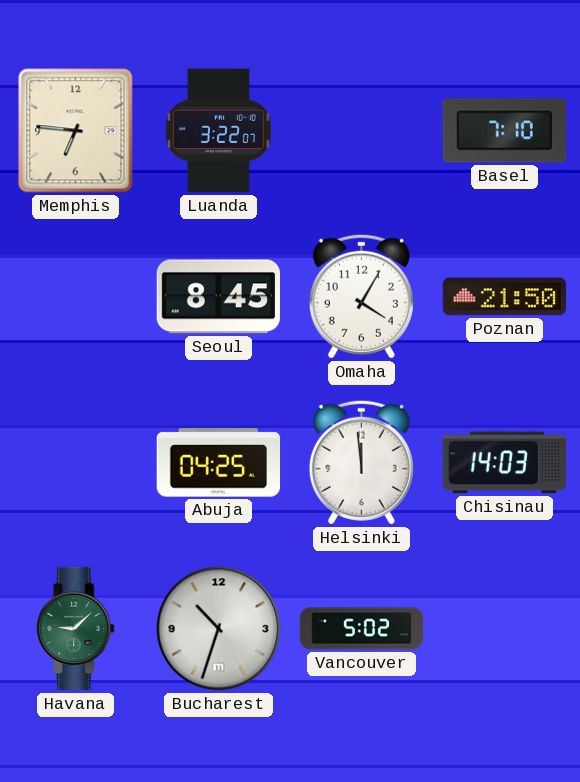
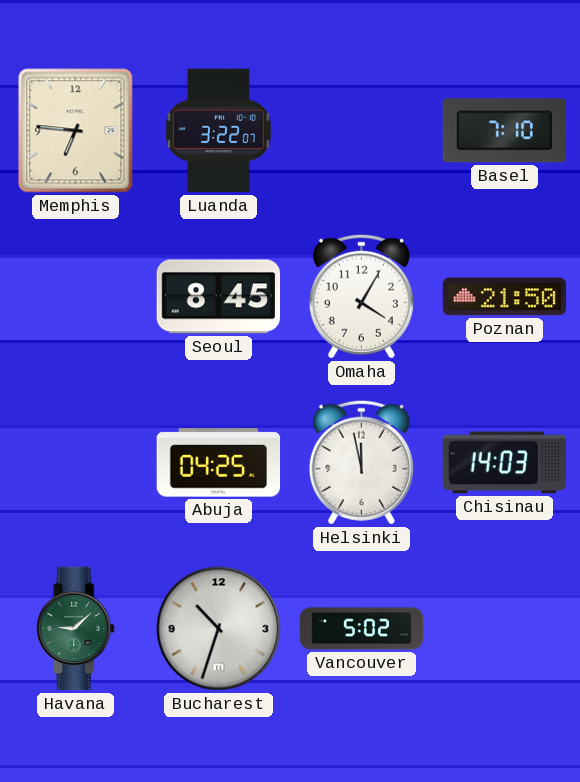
Helsinki: 11:59 -> 11:58 (361, 462)
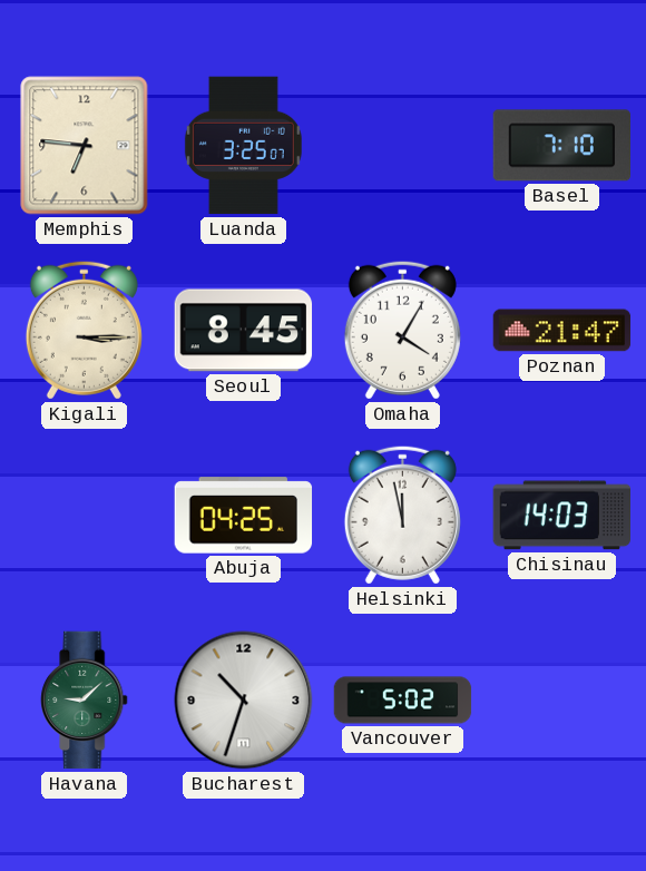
Luanda: 3:22 -> 3:25 (243, 146)
Kigali: none -> 3:15 (84, 330)
Poznan: 21:50 -> 21:47 (562, 331)
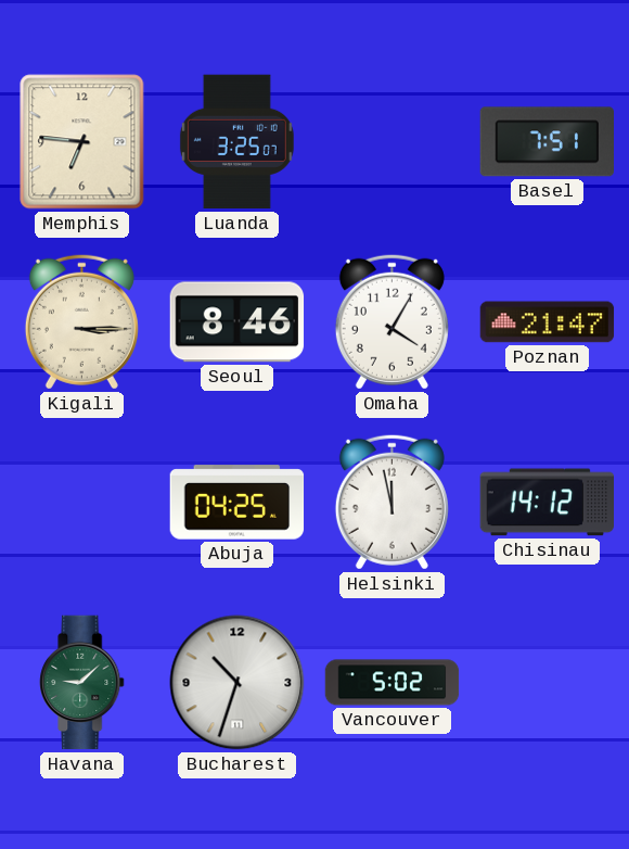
Basel: 7:10 -> 7:51 (547, 142)
Seoul: 8:45 -> 8:46 (238, 322)
Chisinau: 14:03 -> 14:12 (547, 503)
